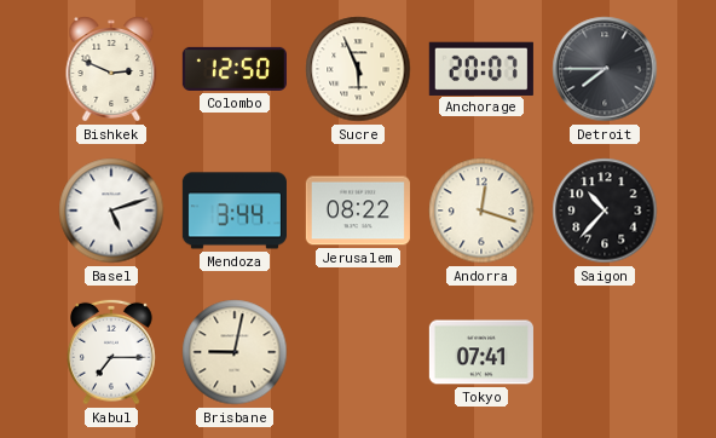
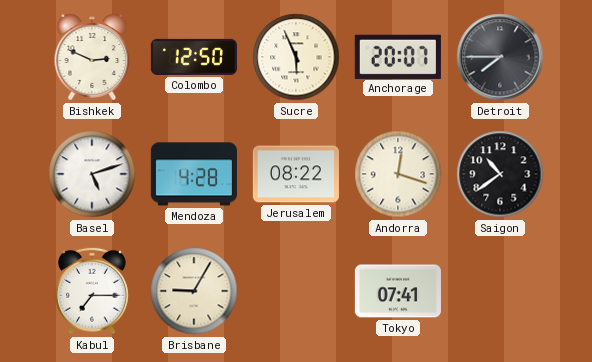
Mendoza: 3:44 -> 4:28 (194, 174)
Saigon: 10:37 -> 10:39 (500, 174)
Brisbane: 9:02 -> 9:05 (194, 291)
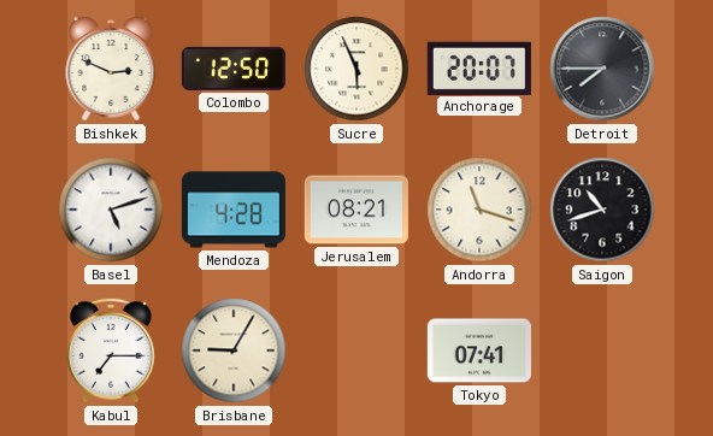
Jerusalem: 08:22 -> 08:21 (356, 210)
Andorra: 12:18 -> 11:18 (479, 210)
Saigon: 10:39 -> 10:42 (602, 210)
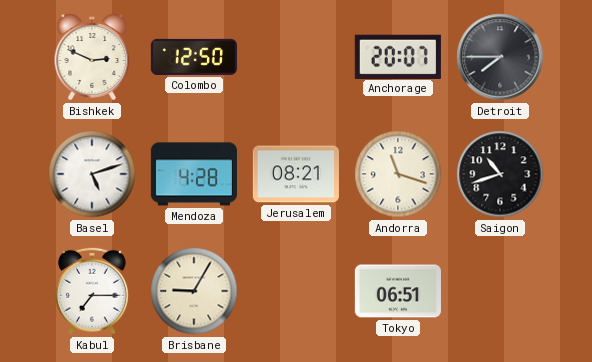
Sucre: 5:56 -> none (356, 69)
Tokyo: 07:41 -> 06:51 (398, 291)
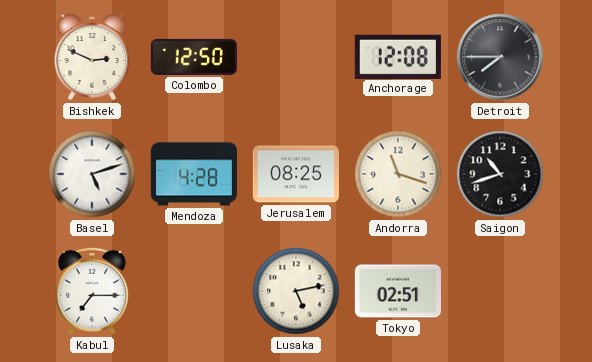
Anchorage: 20:07 -> 12:08 (398, 56)
Jerusalem: 08:21 -> 08:25 (296, 174)
Brisbane: 9:05 -> none (194, 291)
Lusaka: none -> 5:13 (296, 291)
Tokyo: 06:51 -> 02:51 (398, 291)
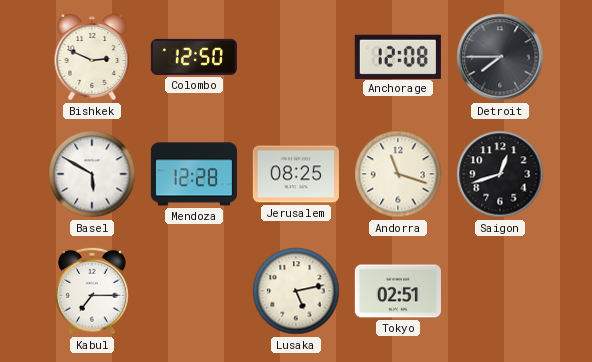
Basel: 5:12 -> 5:50 (92, 174)
Mendoza: 4:28 -> 12:28 (194, 174)
Saigon: 10:42 -> 12:42 (500, 174)
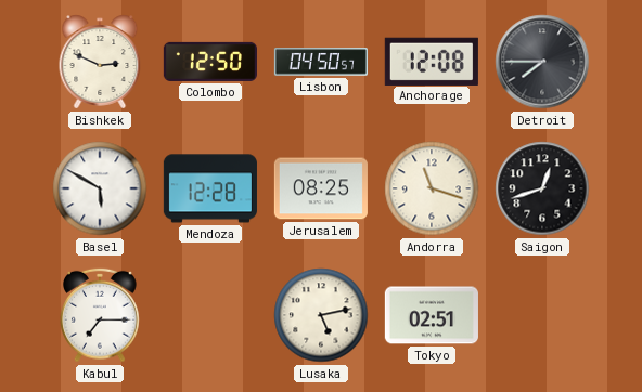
Lisbon: none -> 04:50 (321, 62)
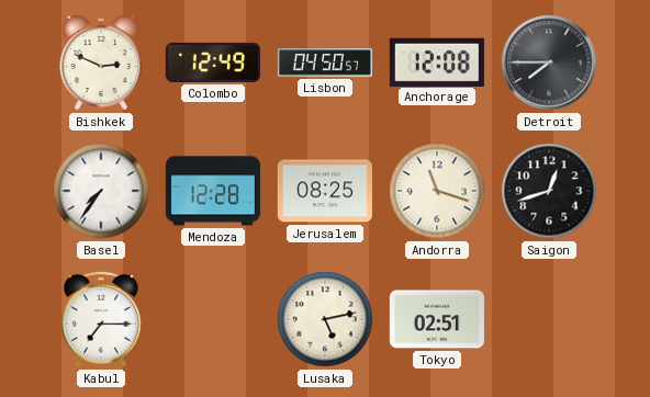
Colombo: 12:50 -> 12:49 (213, 63)
Basel: 5:50 -> 7:36 (101, 191)
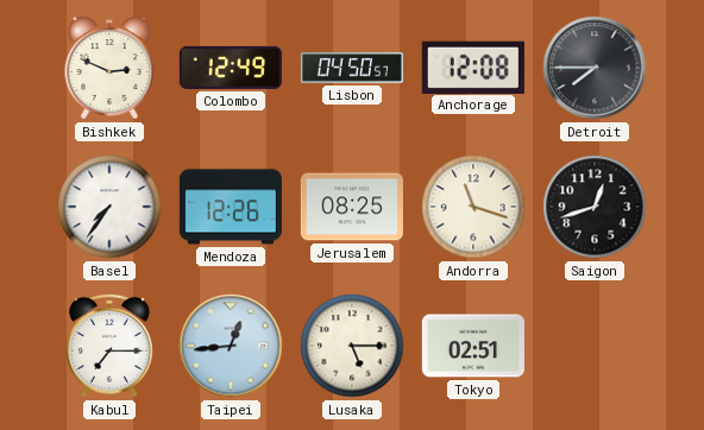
Mendoza: 12:28 -> 12:26 (231, 207)
Taipei: none -> 12:44 (231, 346)
Lusaka: 5:13 -> 5:15 (352, 346)
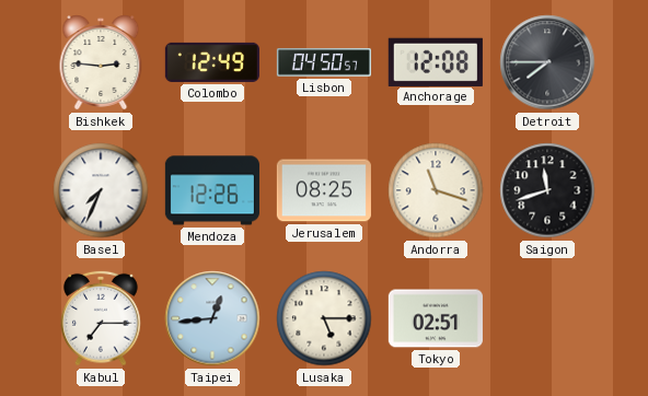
Bishkek: 2:49 -> 2:46 (101, 62)
Basel: 7:36 -> 7:34 (101, 190)
Saigon: 12:42 -> 11:42 (547, 190)
